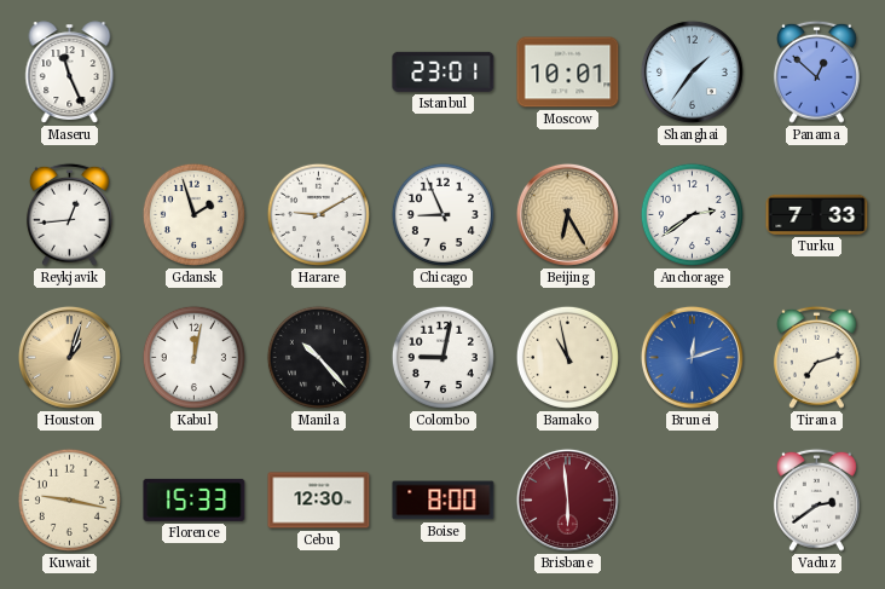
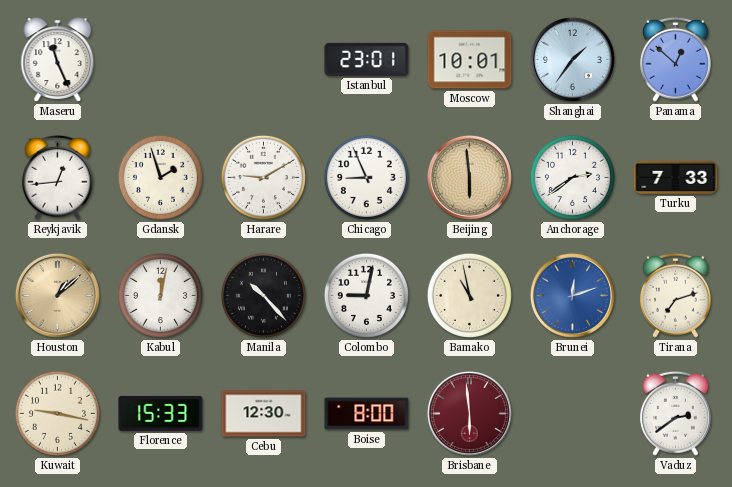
Beijing: 6:25 -> 5:59 (469, 177)
Houston: 1:03 -> 1:08 (57, 295)
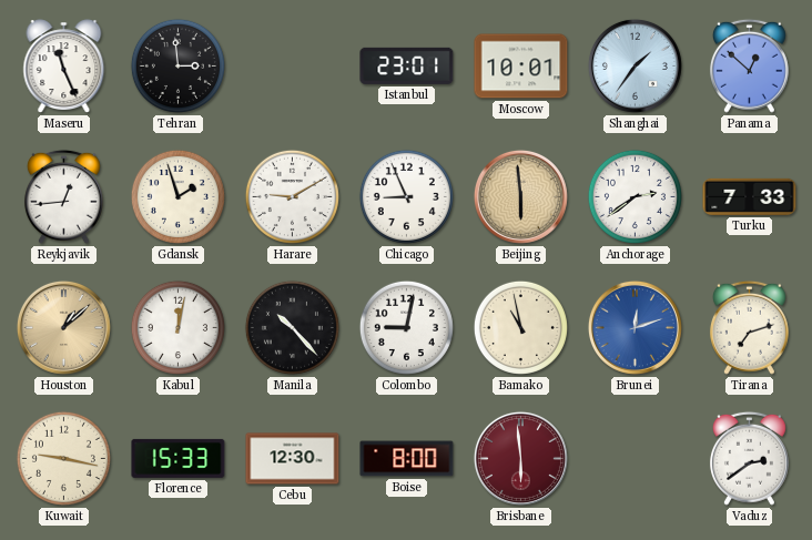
Tehran: none -> 2:59 (177, 65)
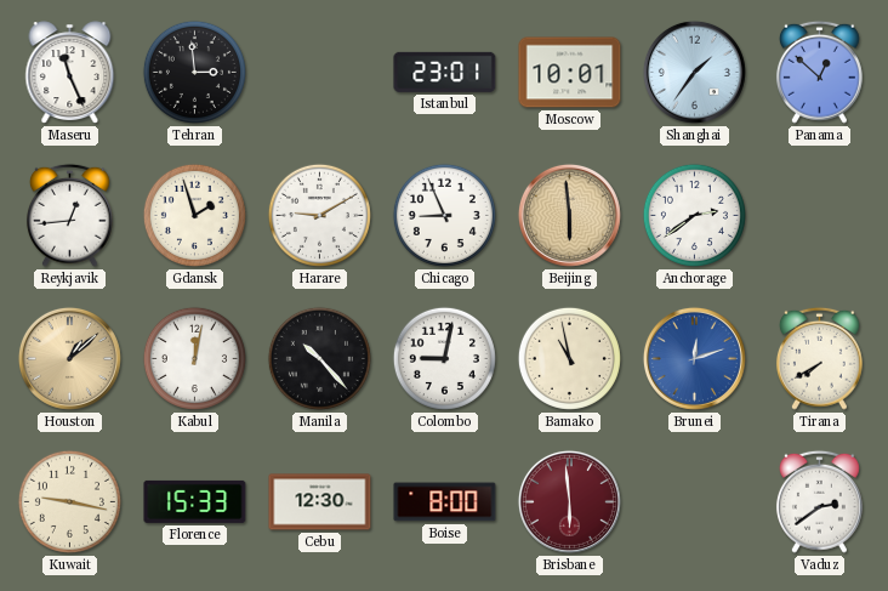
Turku: 7:33 -> none (750, 196)
Tirana: 7:12 -> 7:40 (819, 358)
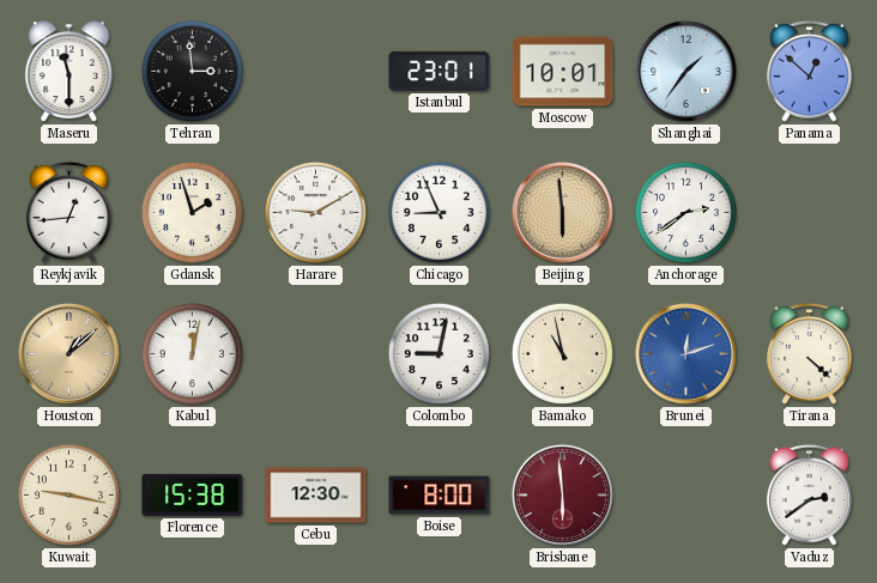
Maseru: 11:26 -> 11:30 (69, 72)
Manila: 10:23 -> none (319, 358)
Tirana: 7:40 -> 4:22 (809, 353)
Florence: 15:33 -> 15:38 (193, 494)
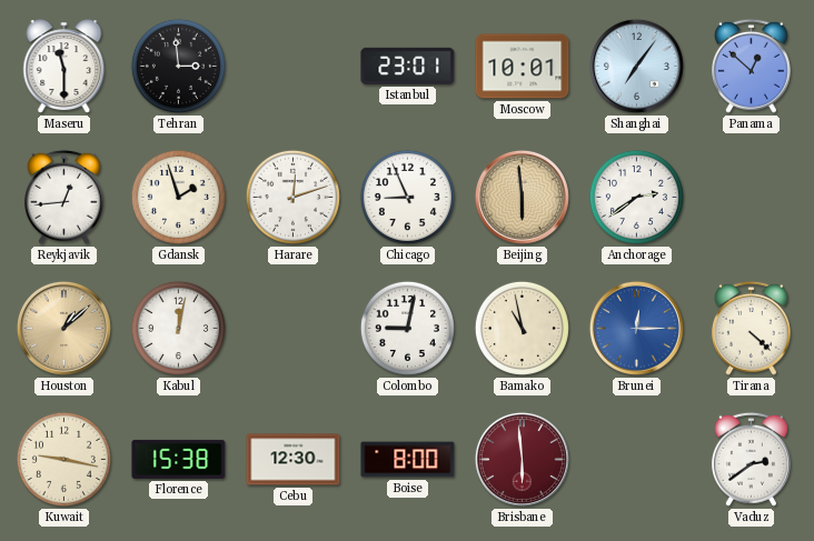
Shanghai: 1:36 -> 7:06 (636, 66)
Harare: 9:10 -> 12:12 (292, 197)
Brunei: 12:12 -> 12:15 (636, 328)
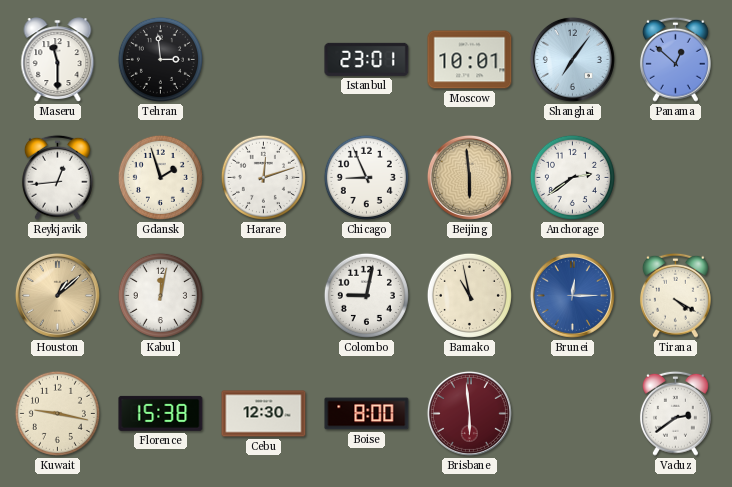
Tirana: 4:22 -> 4:20 (675, 295)
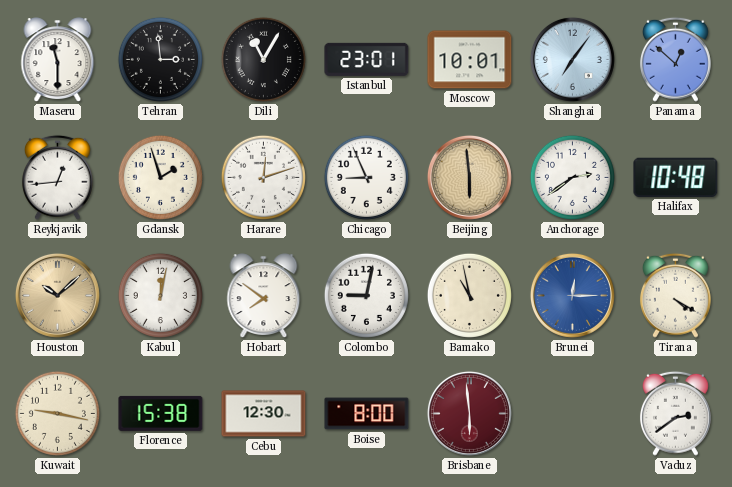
Dili: none -> 11:05 (263, 59)
Halifax: none -> 10:48 (676, 177)
Houston: 1:08 -> 10:08 (57, 295)
Hobart: none -> 7:51 (264, 296)
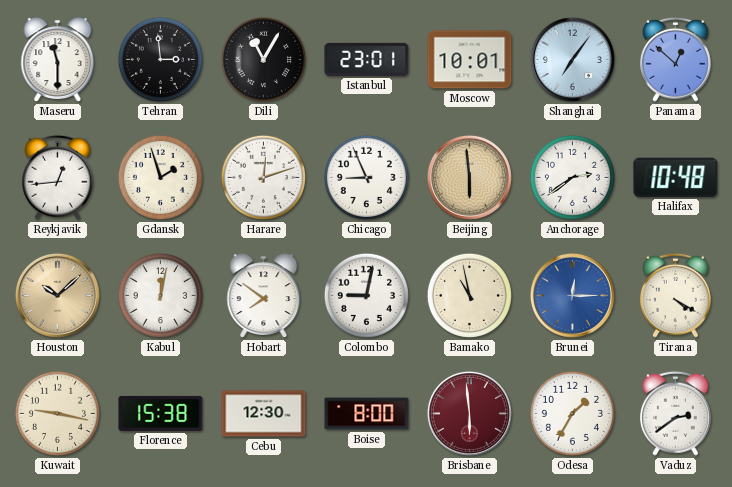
Odesa: none -> 1:35 (572, 413)
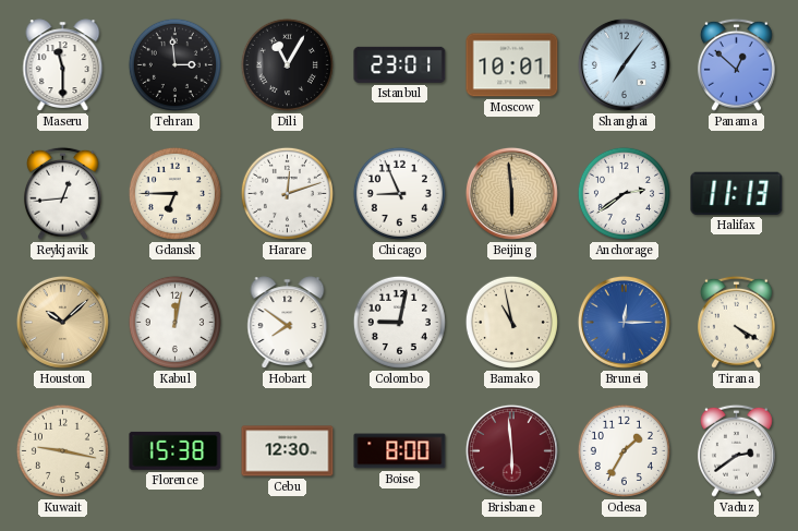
Gdansk: 1:57 -> 6:45 (174, 193)
Halifax: 10:48 -> 11:13 (737, 193)
